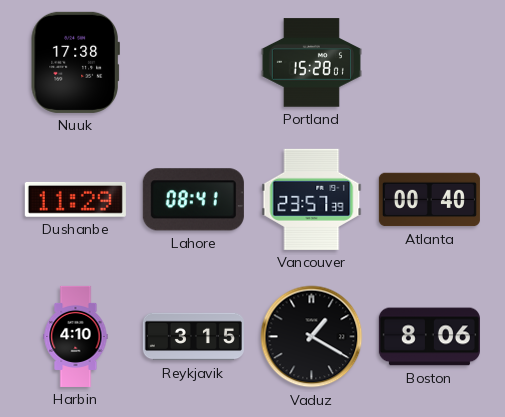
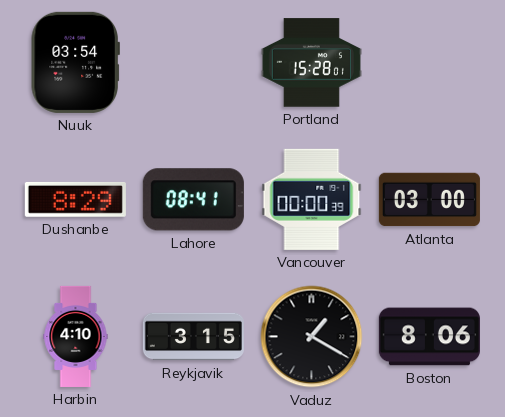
Nuuk: 17:38 -> 03:54 (75, 62)
Dushanbe: 11:29 -> 8:29 (75, 199)
Vancouver: 23:57 -> 00:00 (312, 199)
Atlanta: 00:40 -> 03:00 (429, 200)
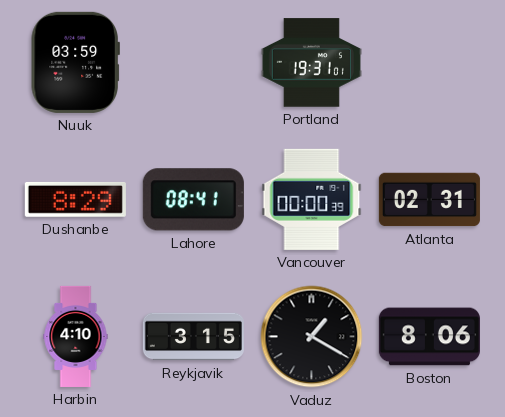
Nuuk: 03:54 -> 03:59 (75, 62)
Portland: 15:28 -> 19:31 (311, 63)
Atlanta: 03:00 -> 02:31 (429, 200)
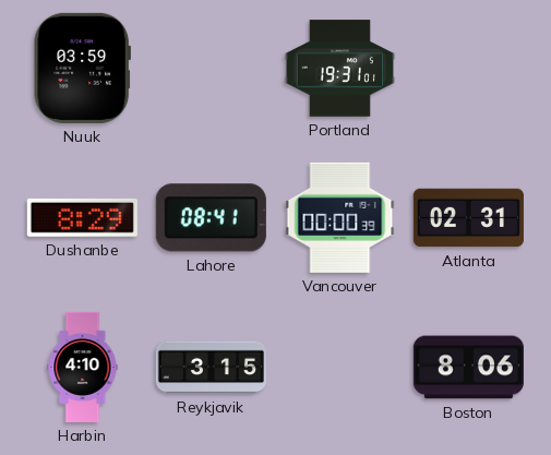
Vaduz: 1:20 -> none (312, 337)
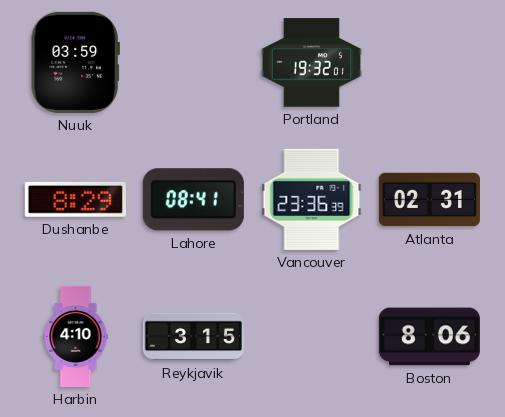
Portland: 19:31 -> 19:32 (311, 63)
Vancouver: 00:00 -> 23:36 (312, 199)
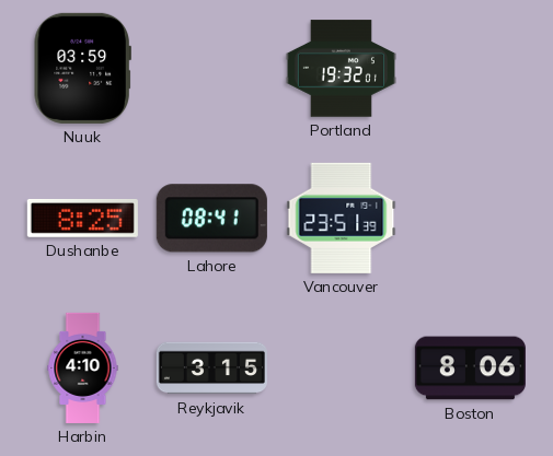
Dushanbe: 8:29 -> 8:25 (82, 218)
Vancouver: 23:36 -> 23:51 (342, 218)
Atlanta: 02:31 -> none (429, 200)
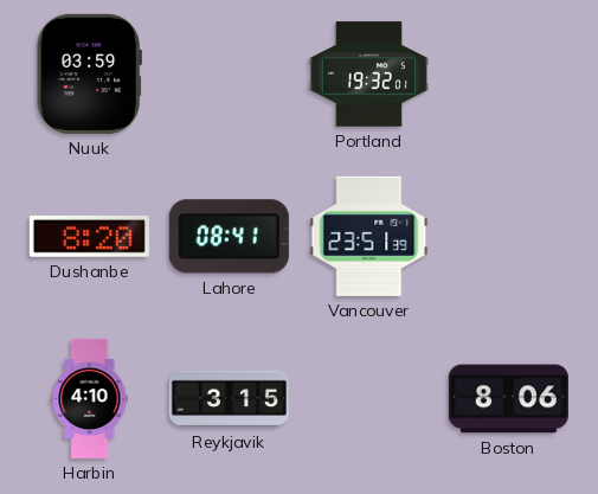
Dushanbe: 8:25 -> 8:20 (89, 236)
